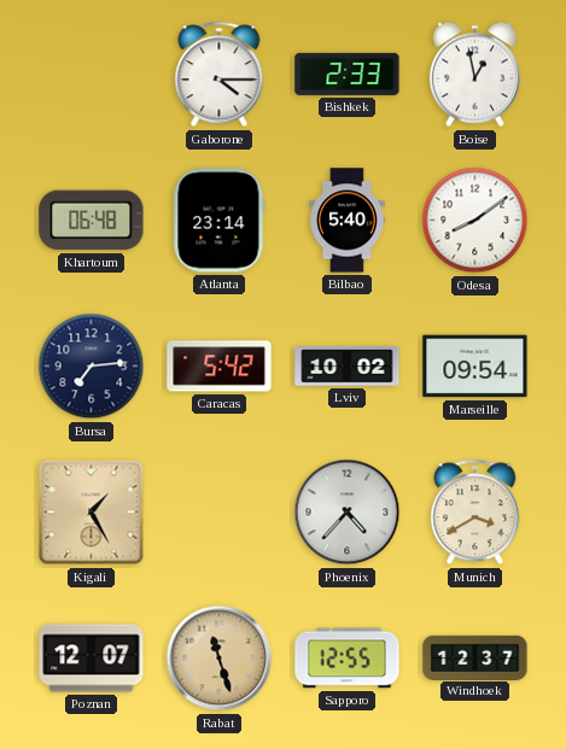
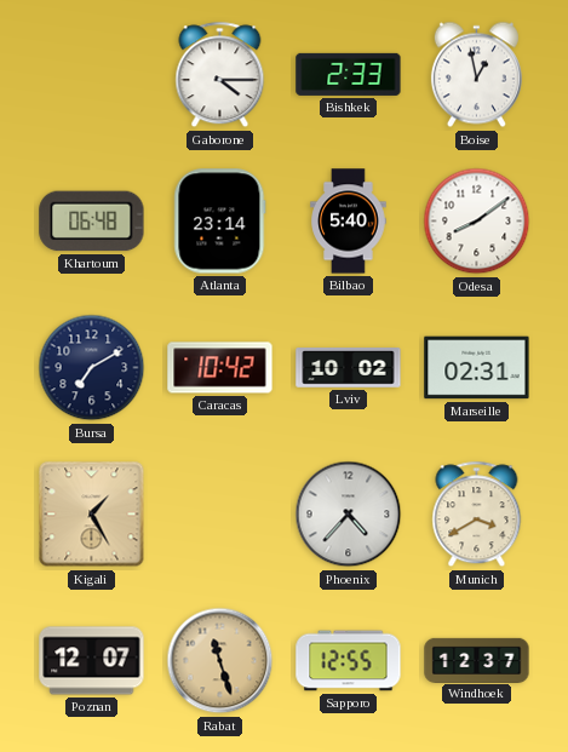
Bursa: 7:14 -> 7:10 (92, 368)
Caracas: 5:42 -> 10:42 (220, 368)
Marseille: 09:54 -> 02:31 (477, 368)
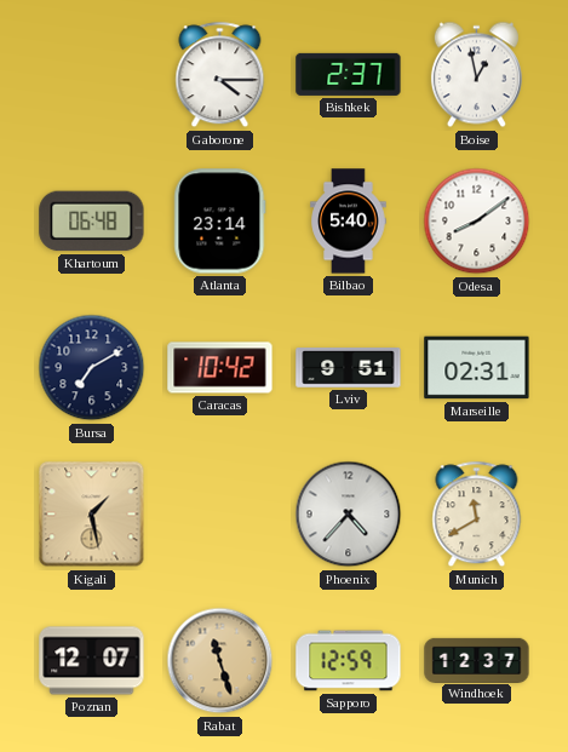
Bishkek: 2:33 -> 2:37 (349, 74)
Lviv: 10:02 -> 9:51 (349, 368)
Kigali: 1:25 -> 1:28 (92, 515)
Munich: 3:40 -> 11:40 (477, 515)
Sapporo: 12:55 -> 12:59 (349, 661)
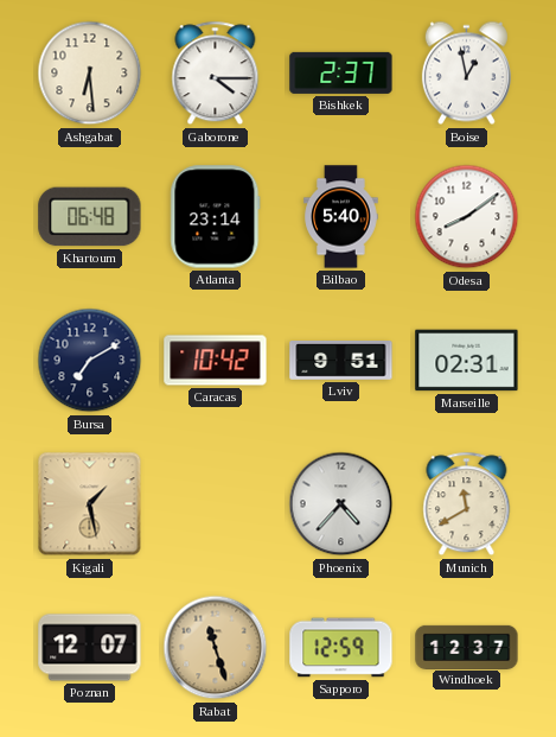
Ashgabat: none -> 6:29 (90, 74)
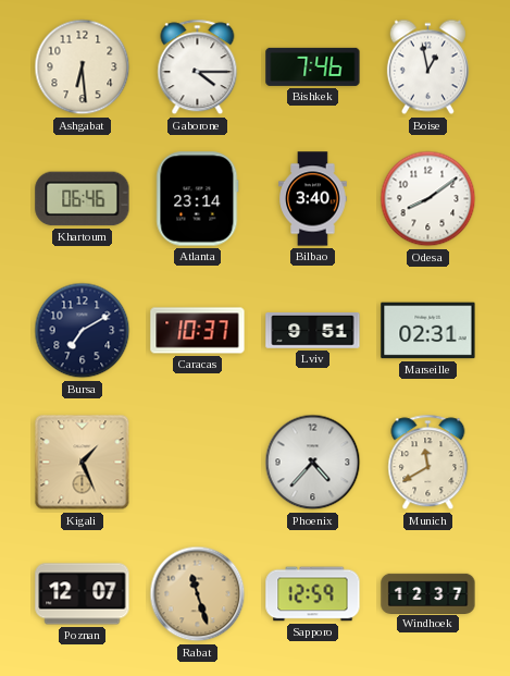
Bishkek: 2:37 -> 7:46 (313, 66)
Khartoum: 06:48 -> 06:46 (83, 199)
Bilbao: 5:40 -> 3:40 (313, 199)
Caracas: 10:42 -> 10:37 (198, 331)
Kigali: 1:28 -> 1:26 (83, 463)
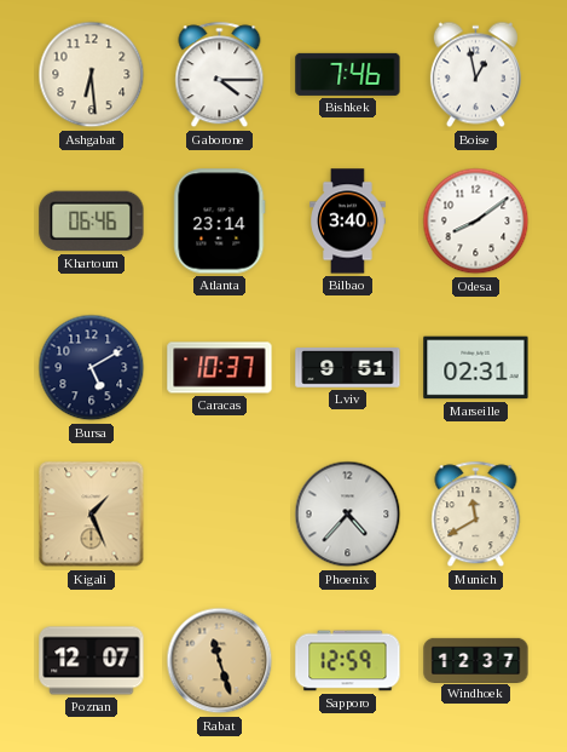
Bursa: 7:10 -> 5:10 (92, 368)
